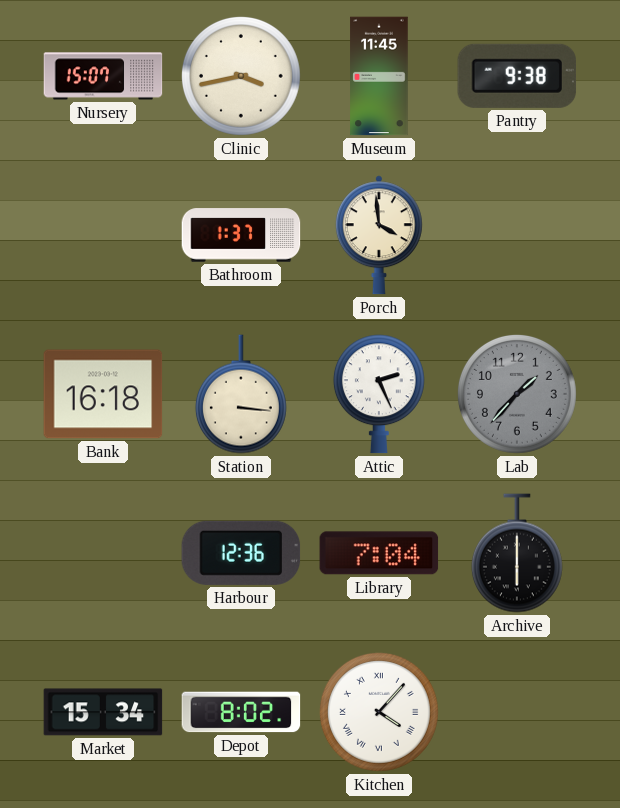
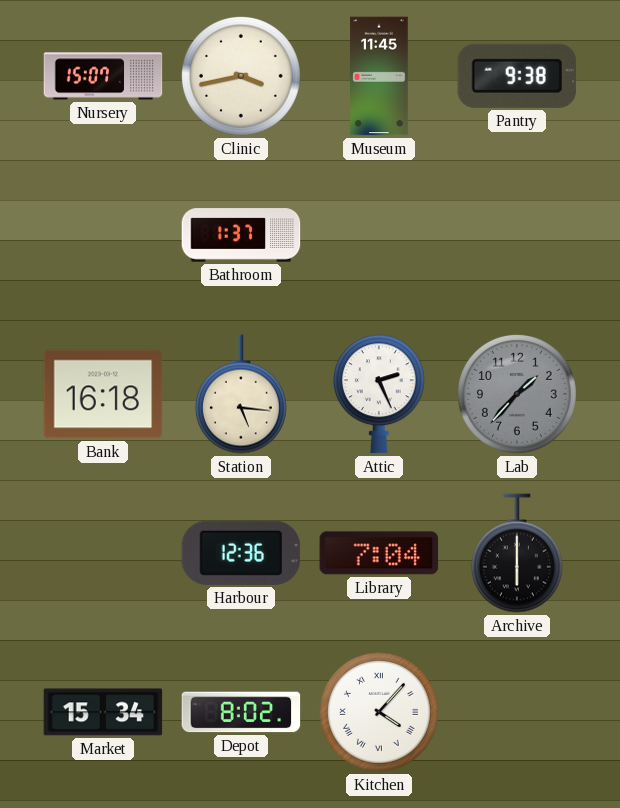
Porch: 3:59 -> none (379, 235)
Station: 3:16 -> 5:16 (241, 394)
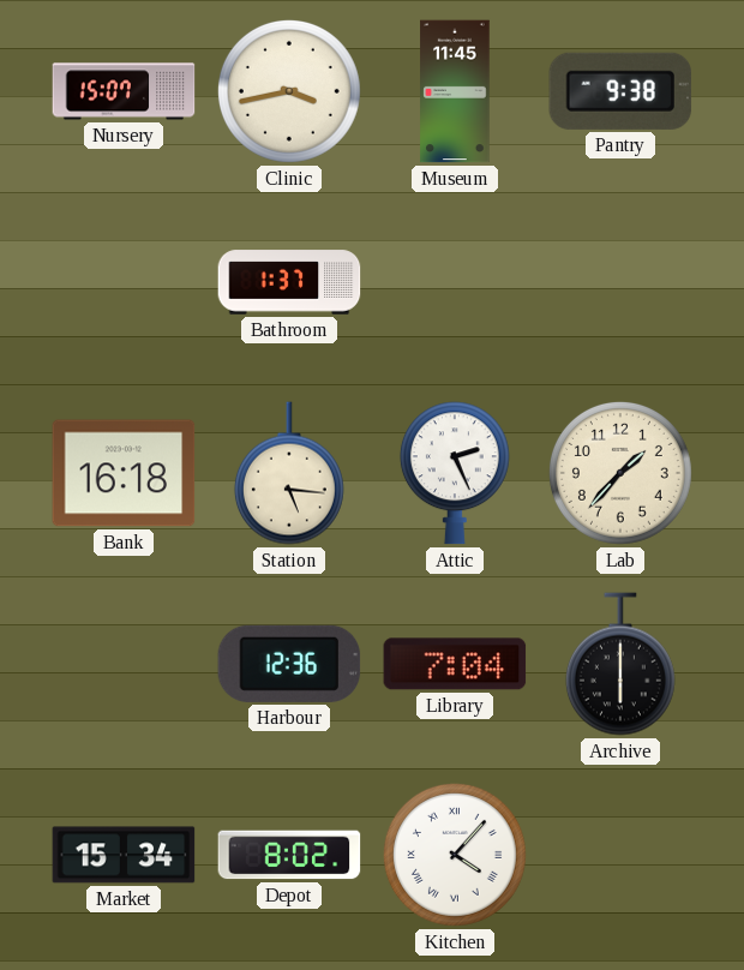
Lab dial: grey -> cream (620, 473)
